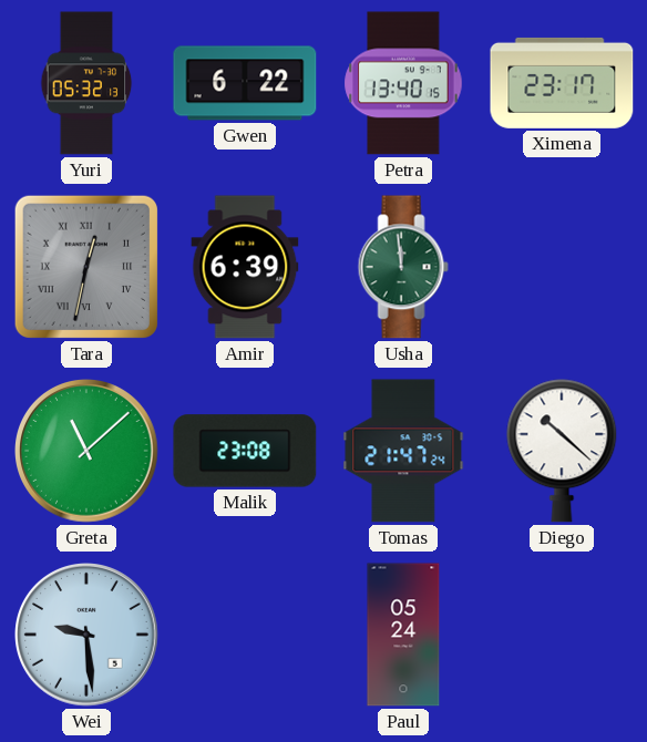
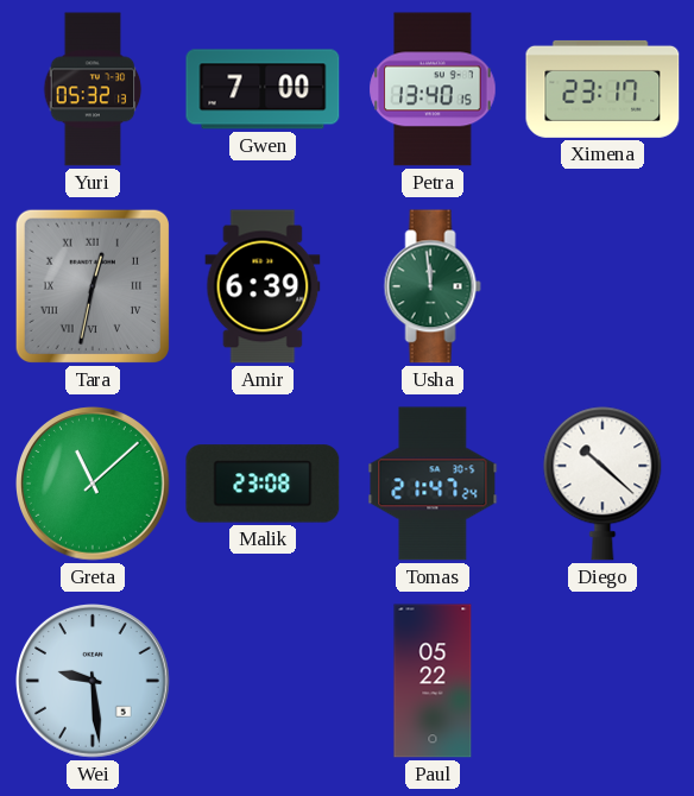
Gwen: 6:22 -> 7:00 (263, 89)
Paul: 05:24 -> 05:22 (433, 681)
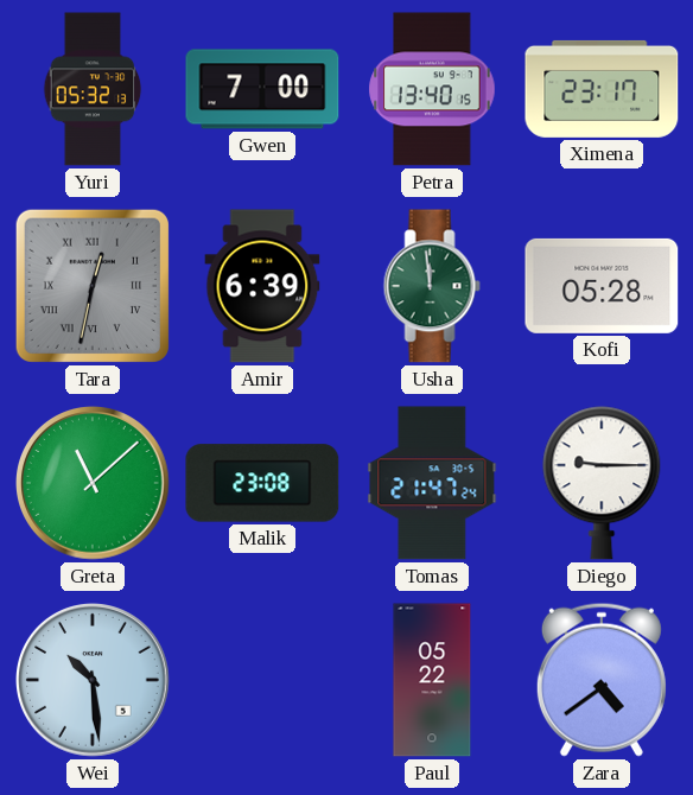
Kofi: none -> 05:28 (602, 286)
Diego: 10:22 -> 9:15 (602, 483)
Wei: 9:29 -> 10:29 (94, 681)
Zara: none -> 4:39 (602, 680)
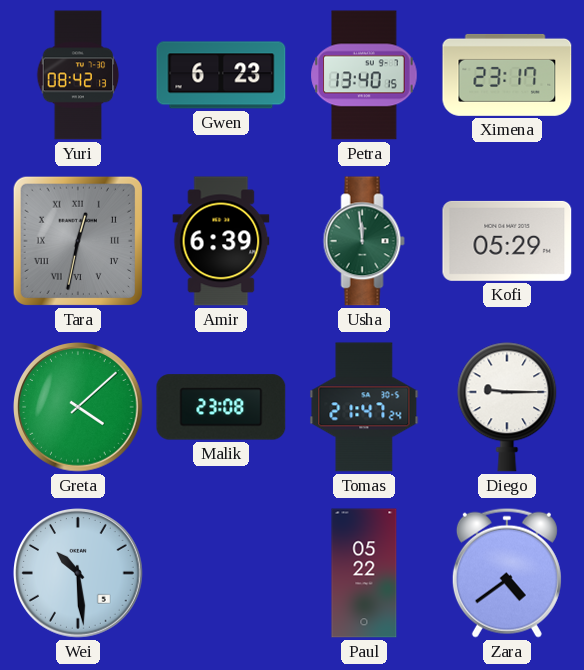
Yuri: 05:32 -> 08:42 (78, 75)
Gwen: 7:00 -> 6:23 (221, 75)
Kofi: 05:28 -> 05:29 (507, 241)
Greta: 11:08 -> 4:08 (79, 408)
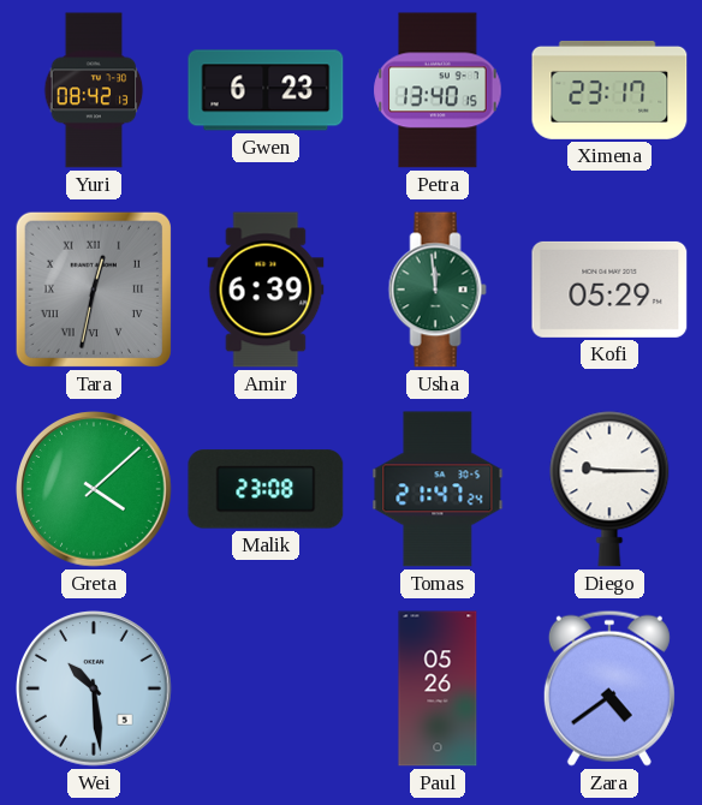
Paul: 05:22 -> 05:26 (438, 688)
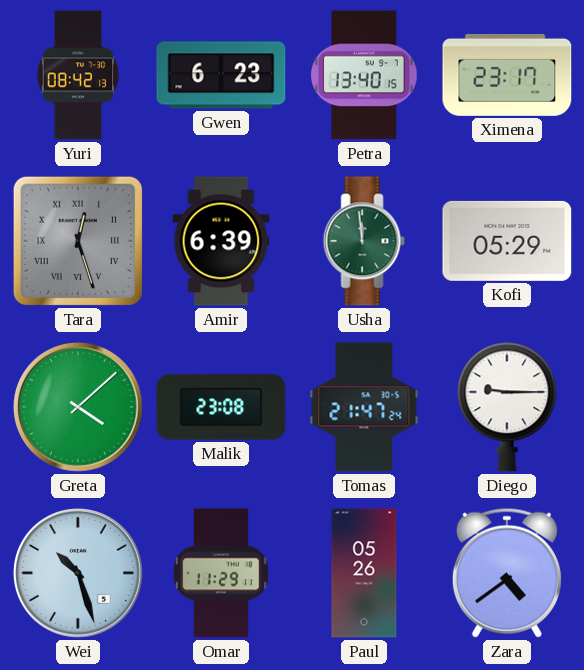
Tara: 12:32 -> 12:27 (78, 241)
Wei: 10:29 -> 10:27 (79, 574)
Omar: none -> 11:29 (221, 573)
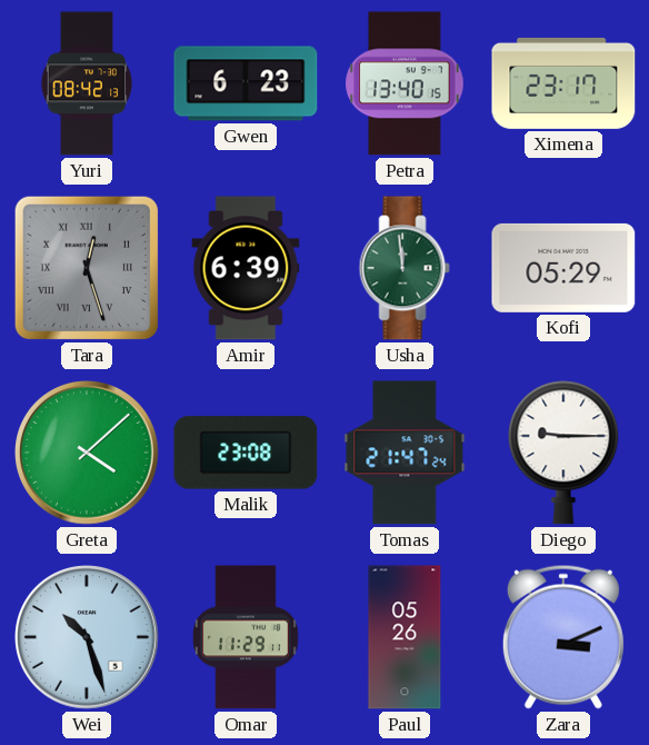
Zara: 4:39 -> 3:11 (563, 637)
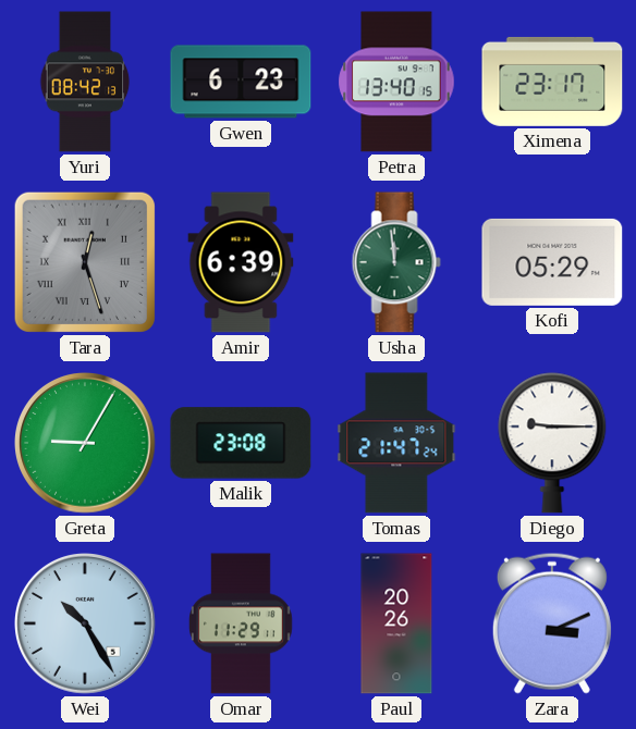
Greta: 4:08 -> 9:05 (86, 444)
Wei: 10:27 -> 10:25 (86, 625)
Paul: 05:26 -> 20:26 (396, 623)
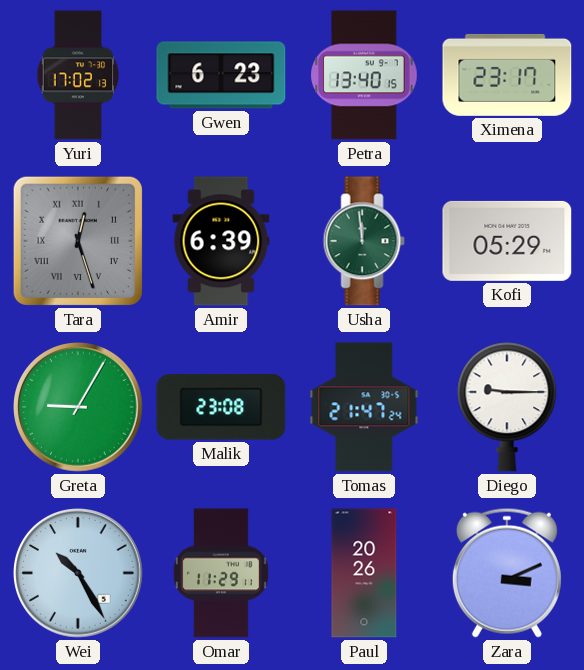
Yuri: 08:42 -> 17:02 (78, 75)
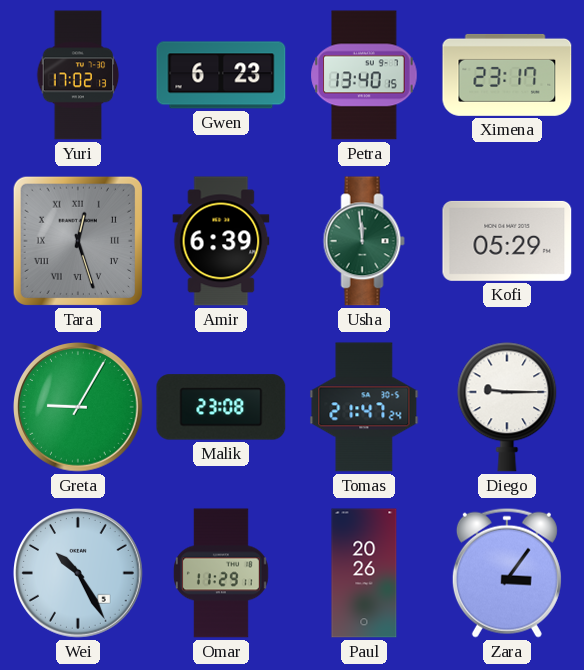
Zara: 3:11 -> 3:06 (507, 573)
